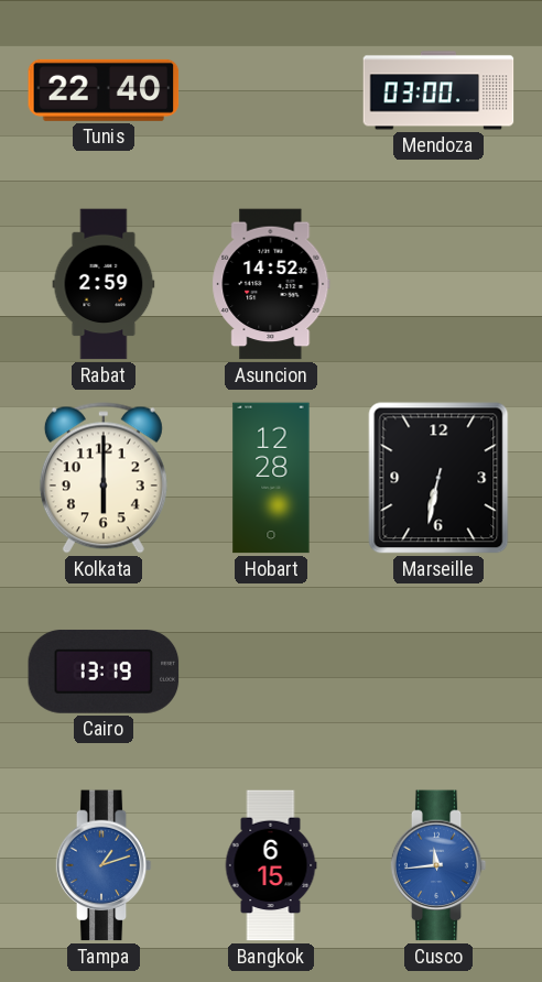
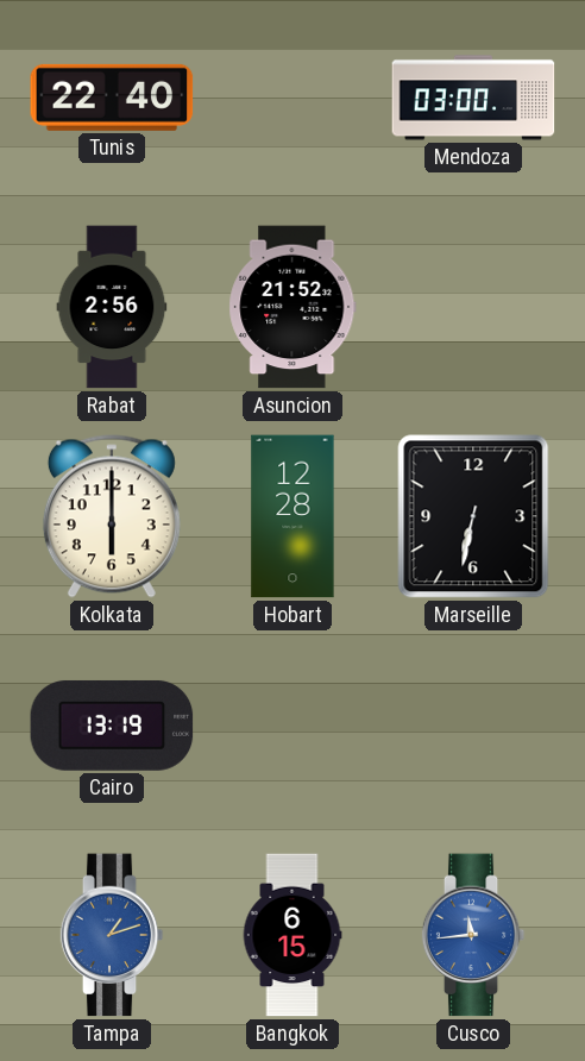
Rabat: 2:59 -> 2:56 (112, 307)
Asuncion: 14:52 -> 21:52 (292, 307)
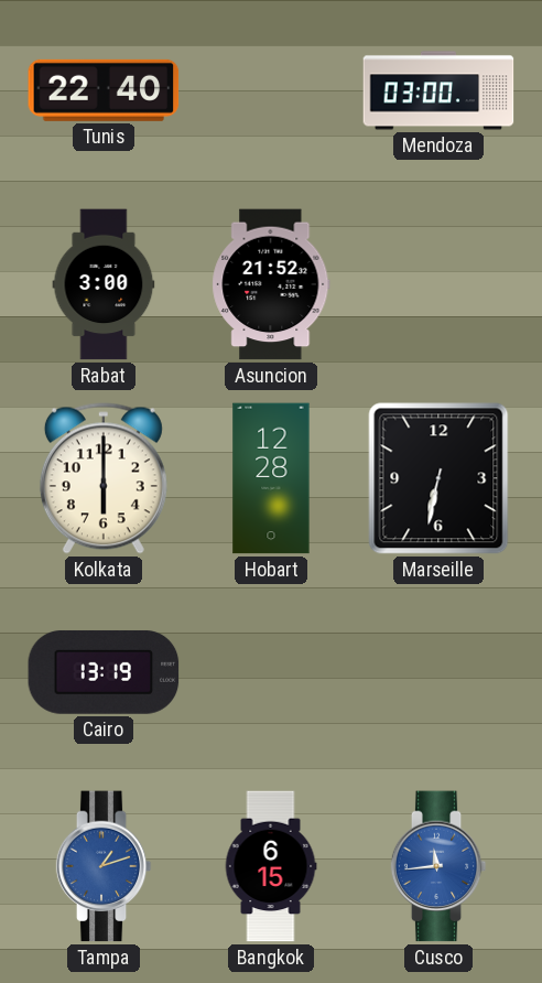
Rabat: 2:56 -> 3:00 (104, 284)
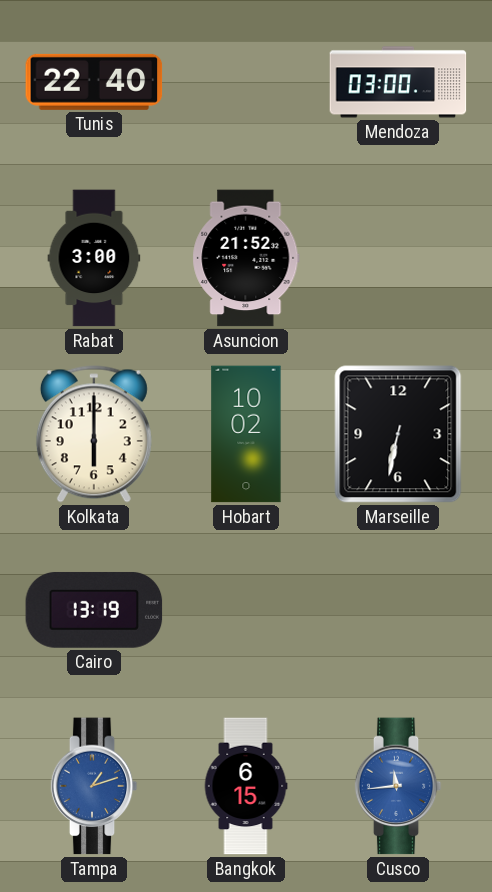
Hobart: 12:28 -> 10:02 (246, 434)
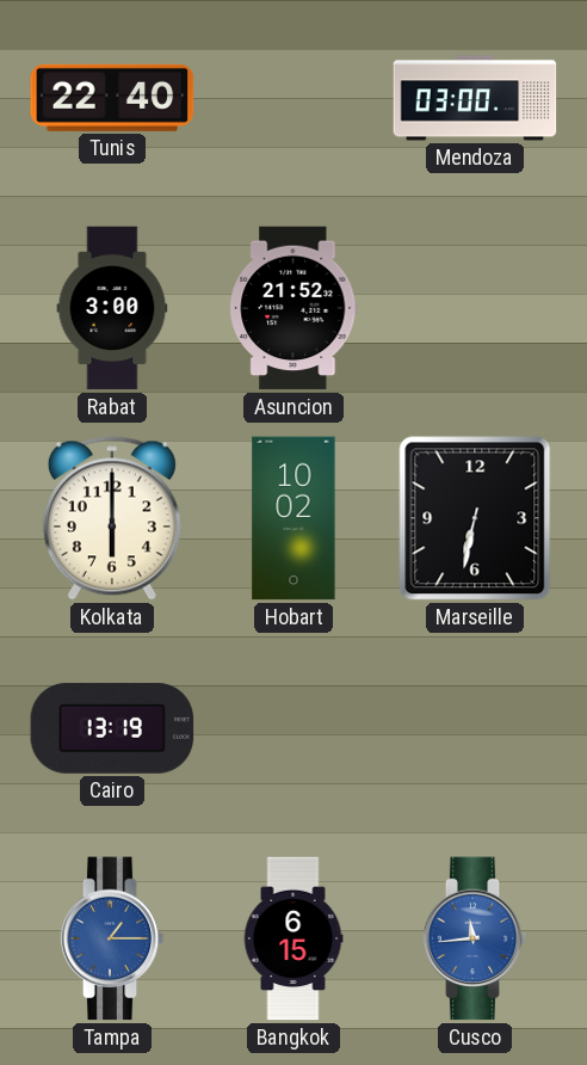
Tampa: 1:12 -> 1:15 (112, 938)
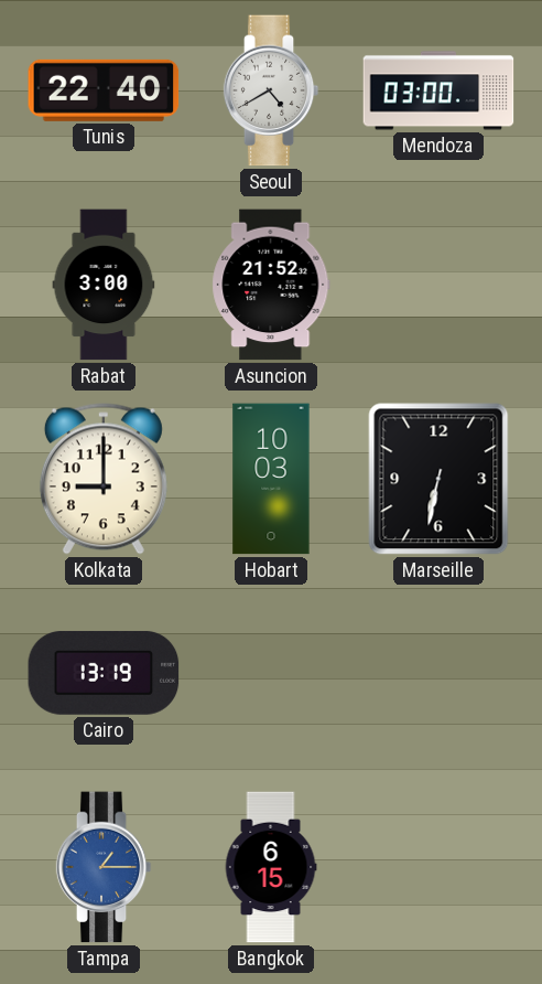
Seoul: none -> 4:40 (271, 90)
Kolkata: 6:00 -> 9:00 (104, 479)
Hobart: 10:02 -> 10:03 (271, 479)
Cusco: 11:44 -> none (475, 938)
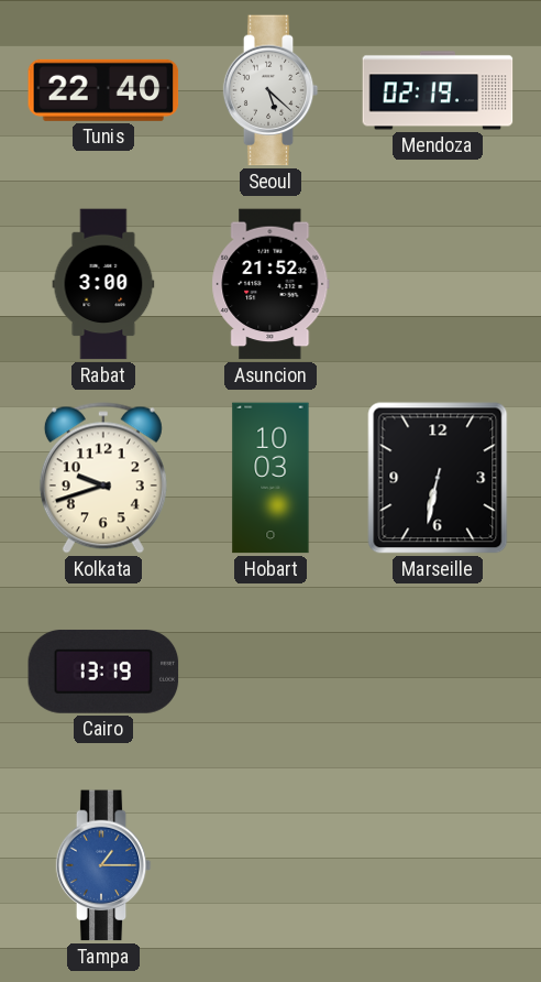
Seoul: 4:40 -> 5:22 (270, 90)
Mendoza: 03:00 -> 02:19 (438, 90)
Kolkata: 9:00 -> 9:42 (103, 478)
Bangkok: 6:15 -> none (271, 867)
